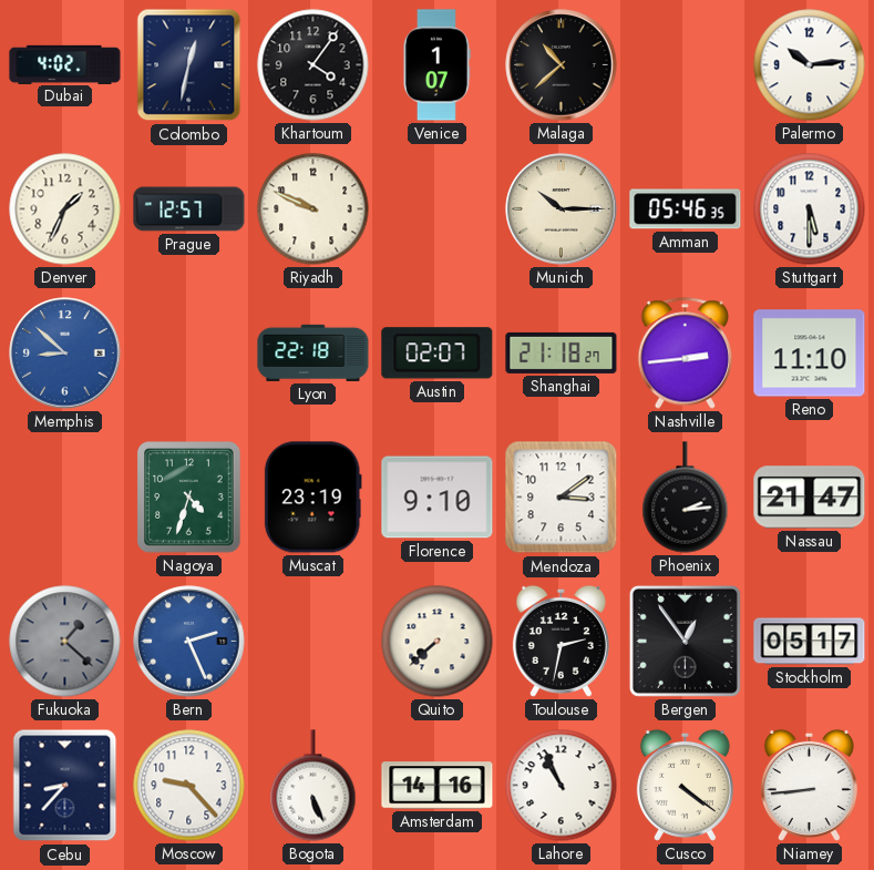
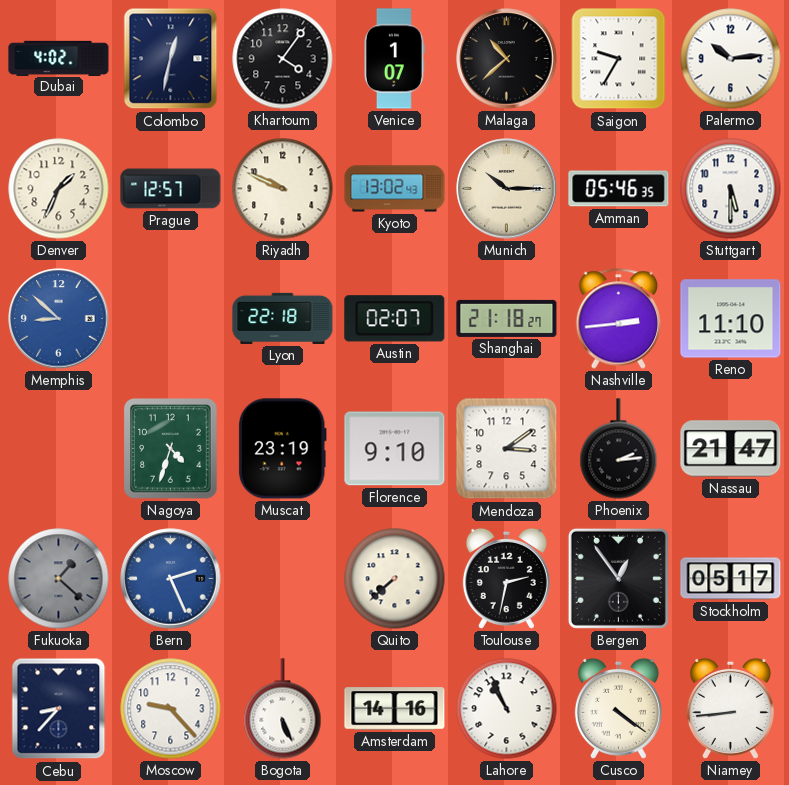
Saigon: none -> 9:35 (619, 59)
Kyoto: none -> 13:02 (395, 189)
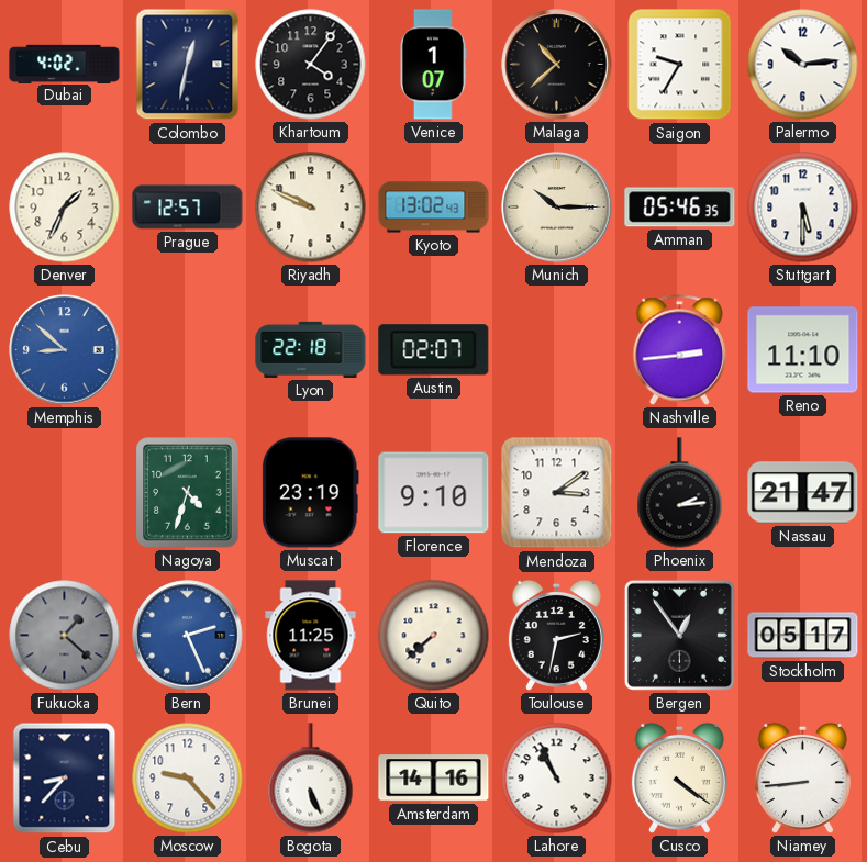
Shanghai: 21:18 -> none (507, 318)
Brunei: none -> 11:25 (311, 636)
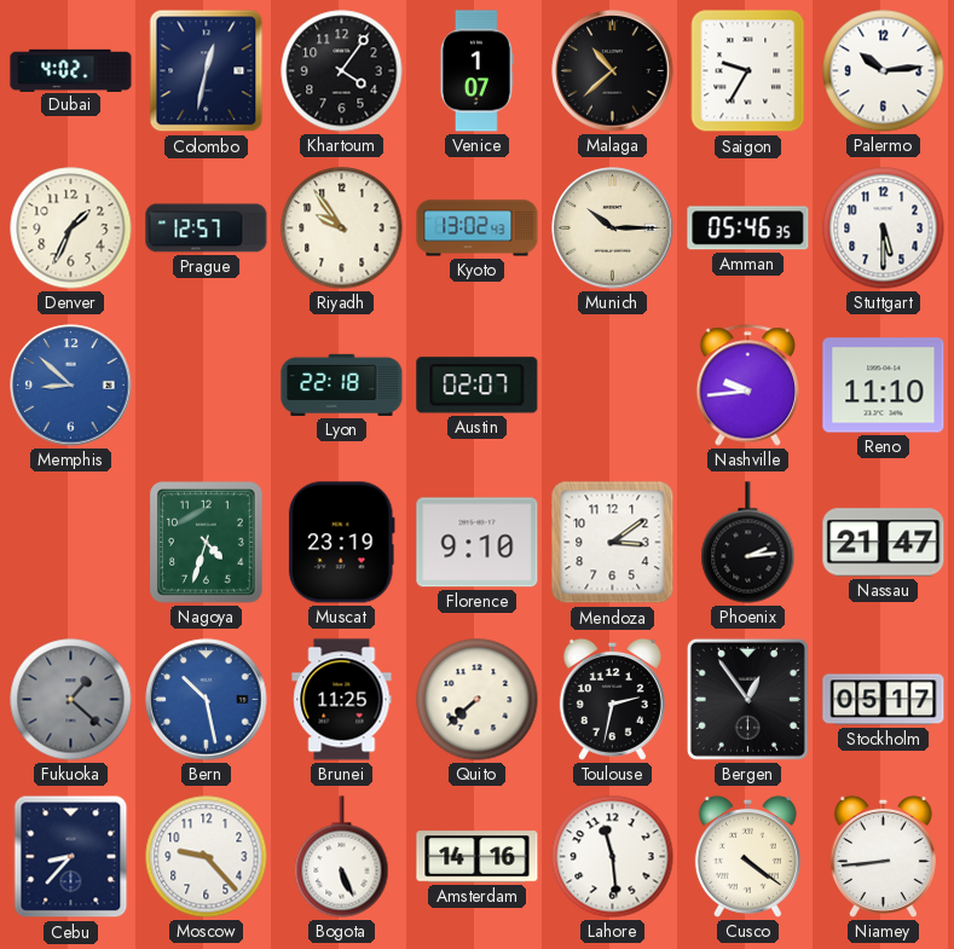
Riyadh: 9:49 -> 9:54 (342, 228)
Nashville: 2:44 -> 9:44 (748, 386)
Bern: 2:26 -> 10:28 (207, 700)
Lahore: 10:56 -> 11:29 (613, 857)
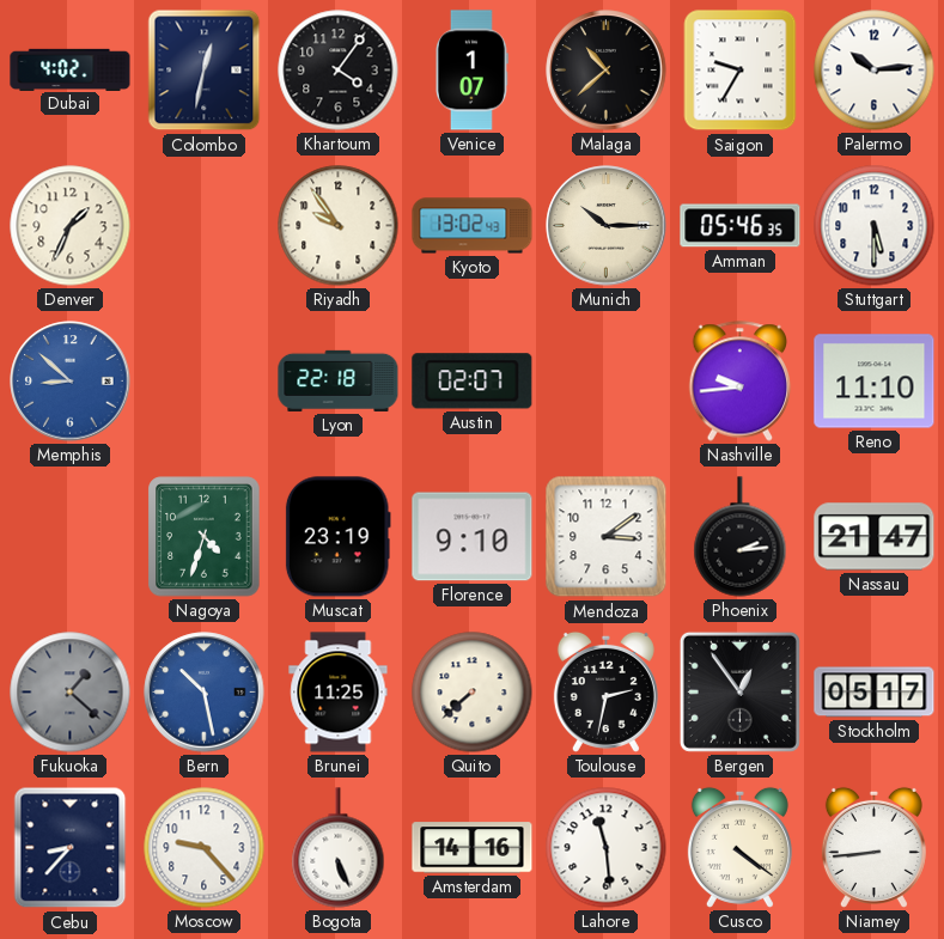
Prague: 12:57 -> none (207, 228)
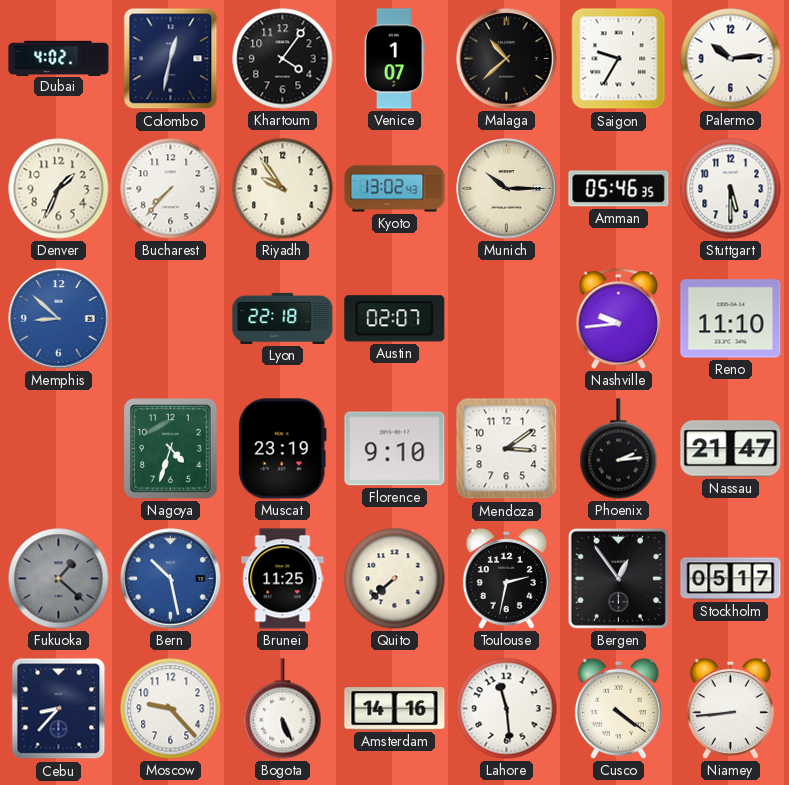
Bucharest: none -> 7:37 (171, 189)
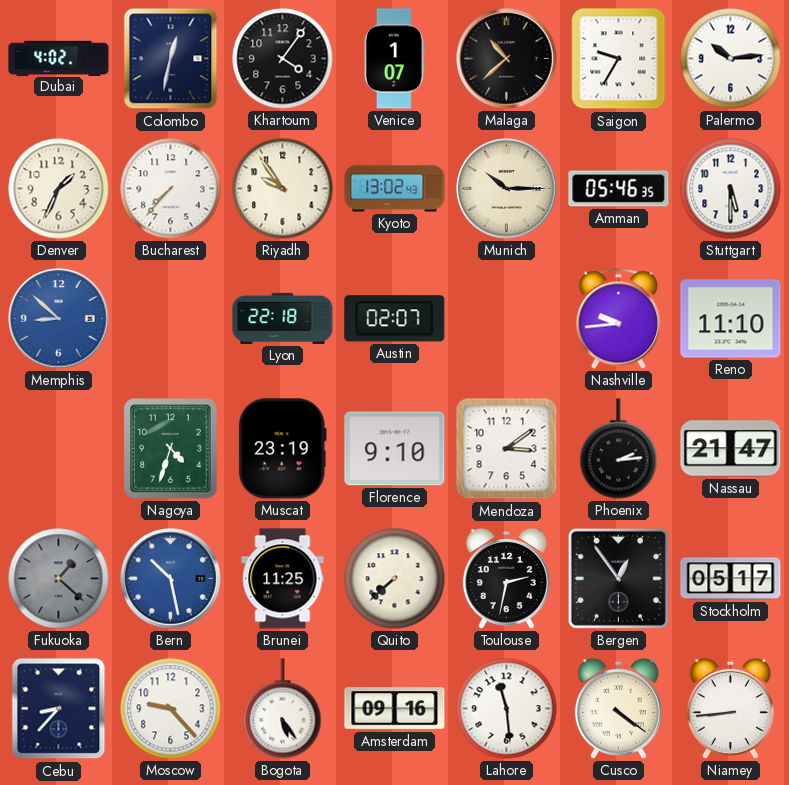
Bogota: 5:26 -> 5:24 (283, 709)
Amsterdam: 14:16 -> 09:16 (395, 709)
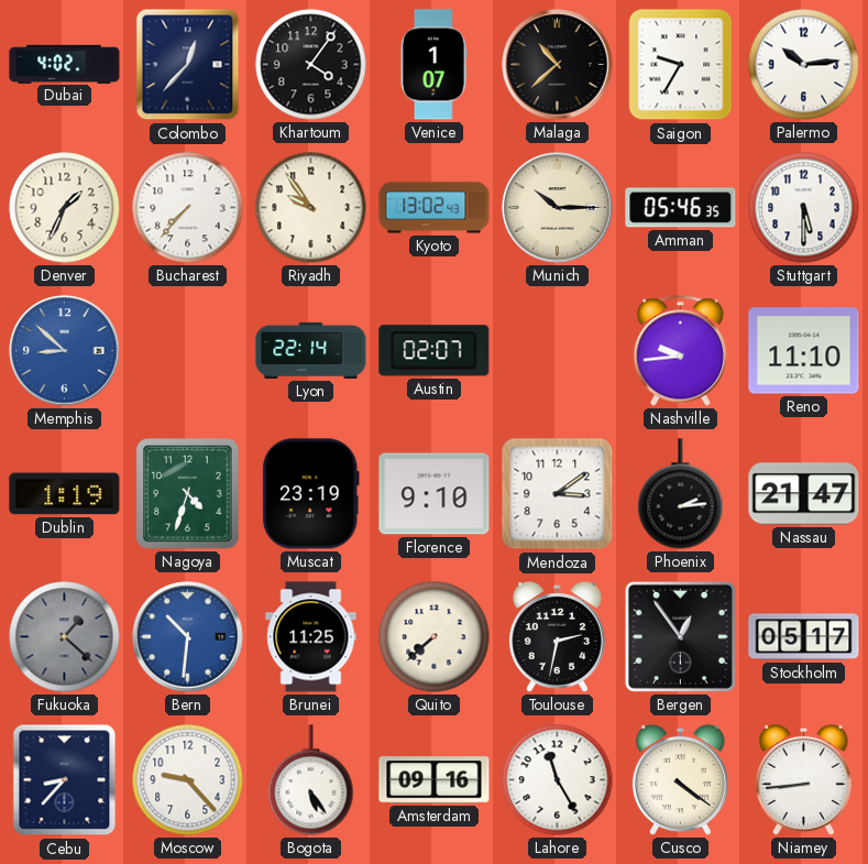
Colombo: 12:32 -> 12:37 (188, 65)
Lyon: 22:18 -> 22:14 (311, 350)
Dublin: none -> 1:19 (65, 494)
Bern: 10:28 -> 10:31 (188, 637)
Lahore: 11:29 -> 11:25 (558, 780)
